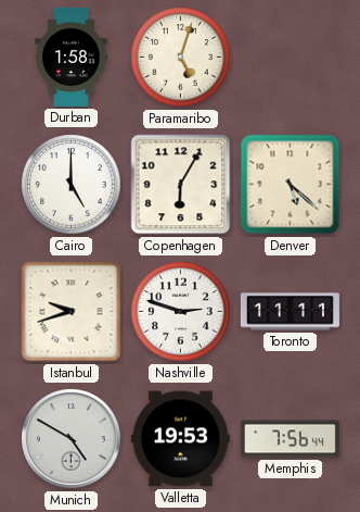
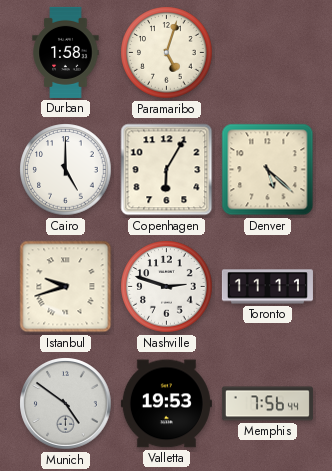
Munich: 4:50 -> 4:51 (66, 404)
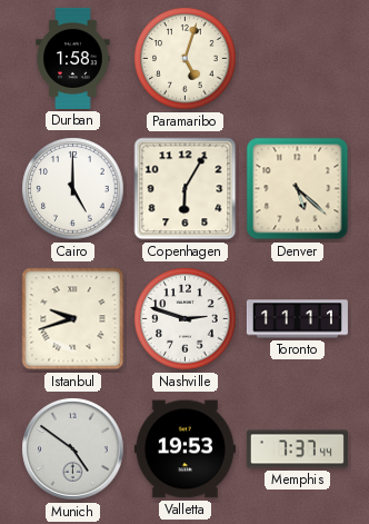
Memphis: 7:56 -> 7:37 (297, 449)
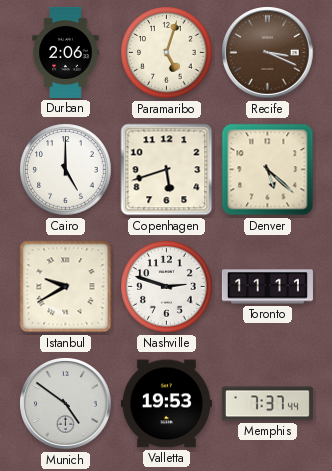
Durban: 1:58 -> 2:06 (66, 52)
Recife: none -> 3:19 (268, 53)
Copenhagen: 6:05 -> 5:42 (167, 170)
Istanbul: 9:42 -> 9:40 (66, 287)
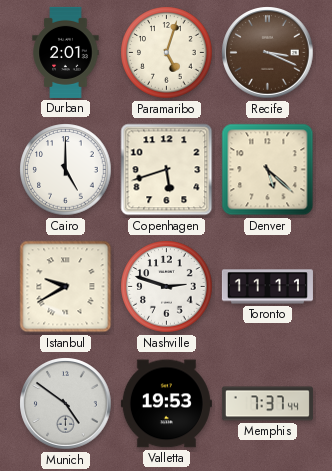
Durban: 2:06 -> 2:01 (66, 52)
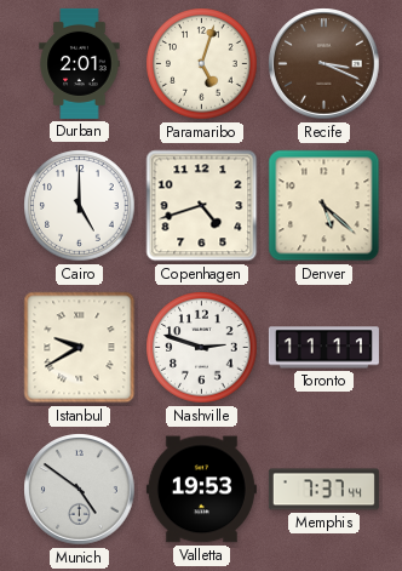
Copenhagen: 5:42 -> 4:42 (202, 206)
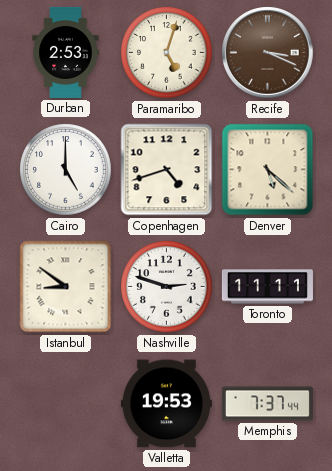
Durban: 2:01 -> 2:53 (66, 52)
Istanbul: 9:40 -> 8:51 (66, 287)
Munich: 4:51 -> none (80, 490)
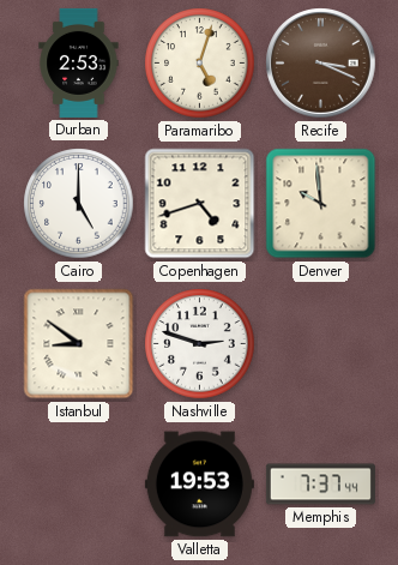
Denver: 5:22 -> 9:59 (321, 204)
Toronto: 11:11 -> none (267, 287)
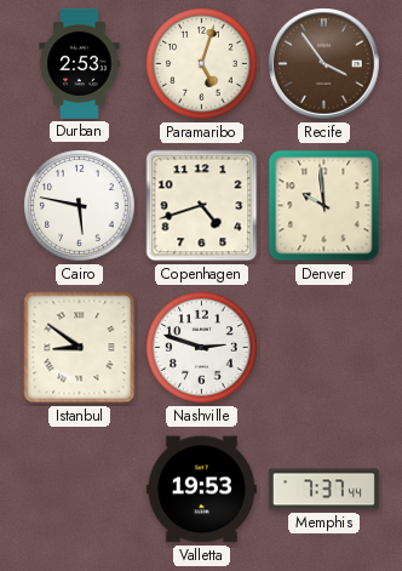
Recife: 3:19 -> 3:54 (325, 64)
Cairo: 5:00 -> 5:47 (80, 206)
